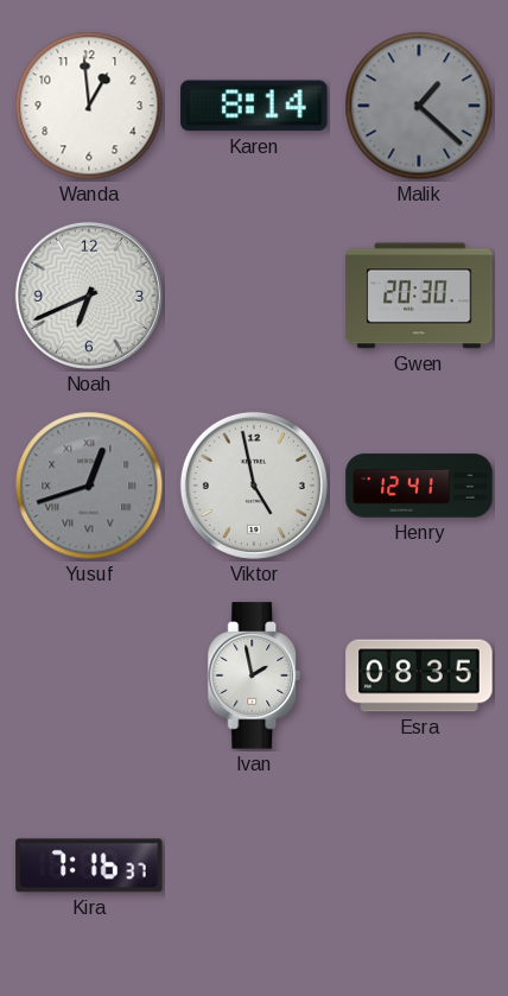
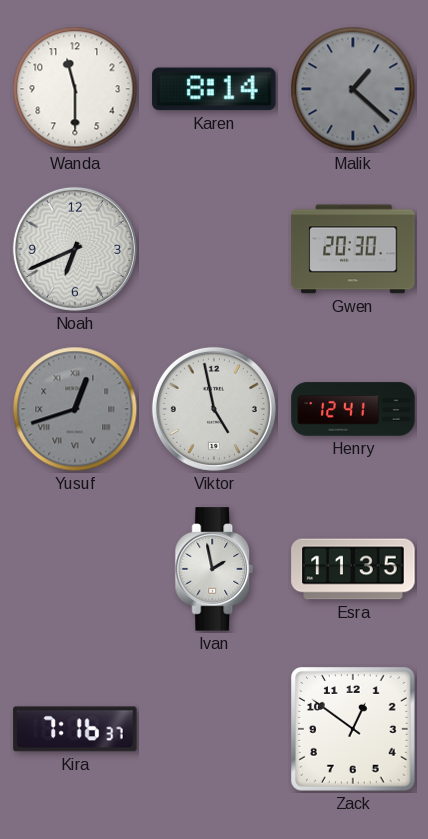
Wanda: 12:59 -> 11:30 (75, 89)
Esra: 08:35 -> 11:35 (353, 569)
Zack: none -> 12:51 (354, 730)
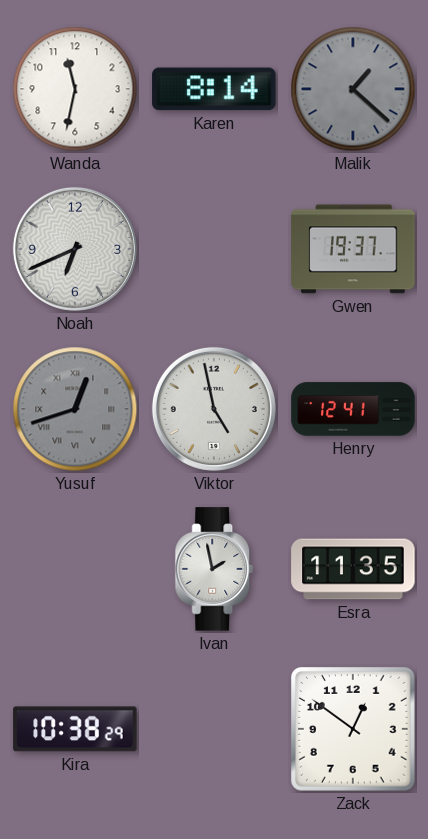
Wanda: 11:30 -> 11:32 (75, 89)
Gwen: 20:30 -> 19:37 (353, 249)
Kira: 7:16 -> 10:38 (75, 729)
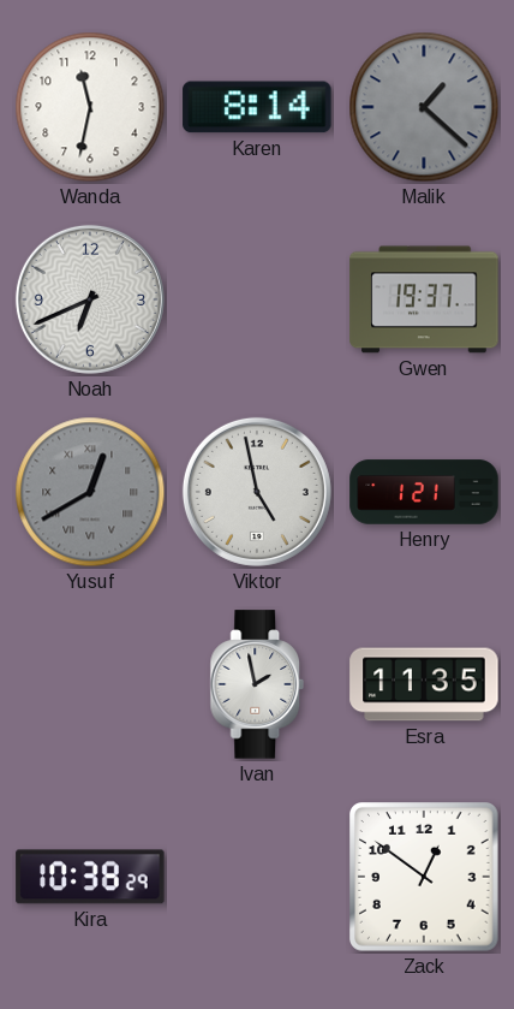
Yusuf: 12:42 -> 12:40 (90, 492)
Henry: 12:41 -> 1:21 (424, 492)
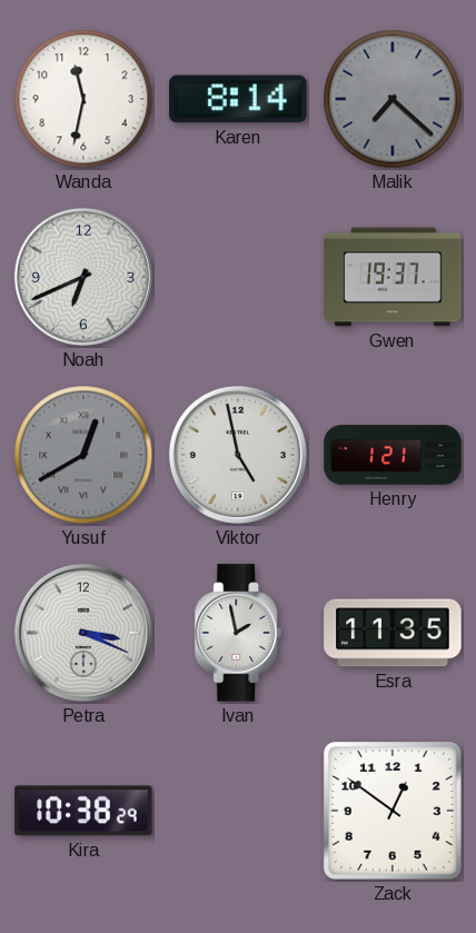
Malik: 1:22 -> 7:22 (393, 99)
Petra: none -> 3:19 (83, 633)
